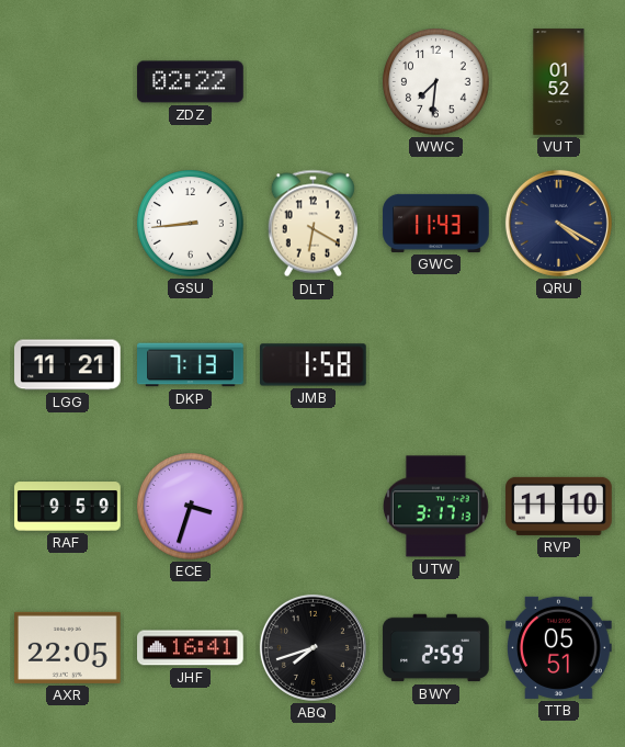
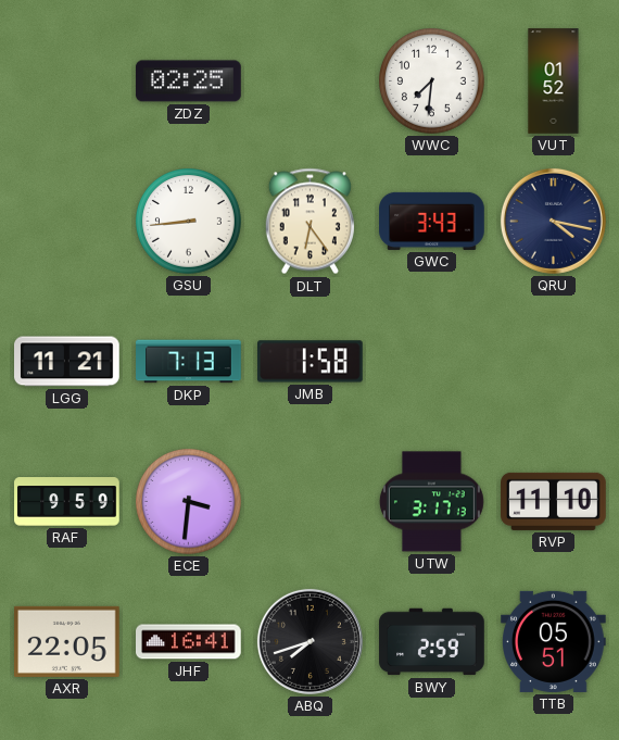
ZDZ: 02:22 -> 02:25 (189, 81)
DLT: 6:20 -> 6:24 (309, 222)
GWC: 11:43 -> 3:43 (432, 221)
QRU: 4:20 -> 4:17 (553, 221)
ECE: 3:33 -> 3:31 (189, 502)
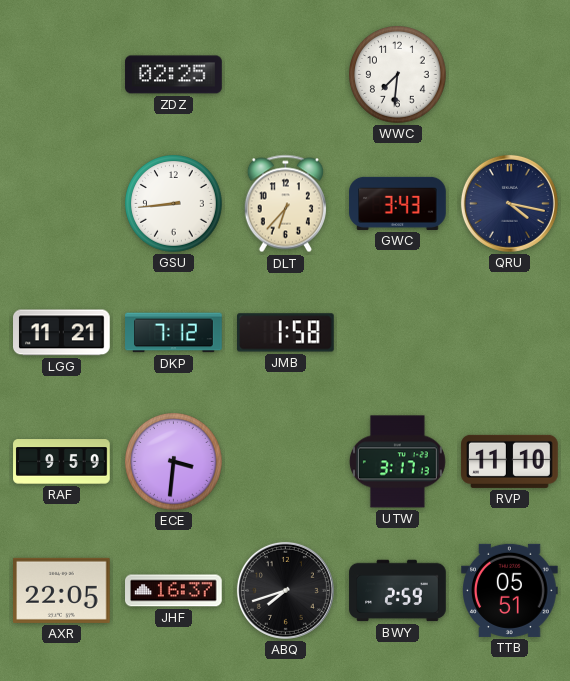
VUT: 01:52 -> none (554, 81)
DLT: 6:24 -> 6:37 (285, 204)
DKP: 7:13 -> 7:12 (174, 333)
JHF: 16:41 -> 16:37 (174, 591)
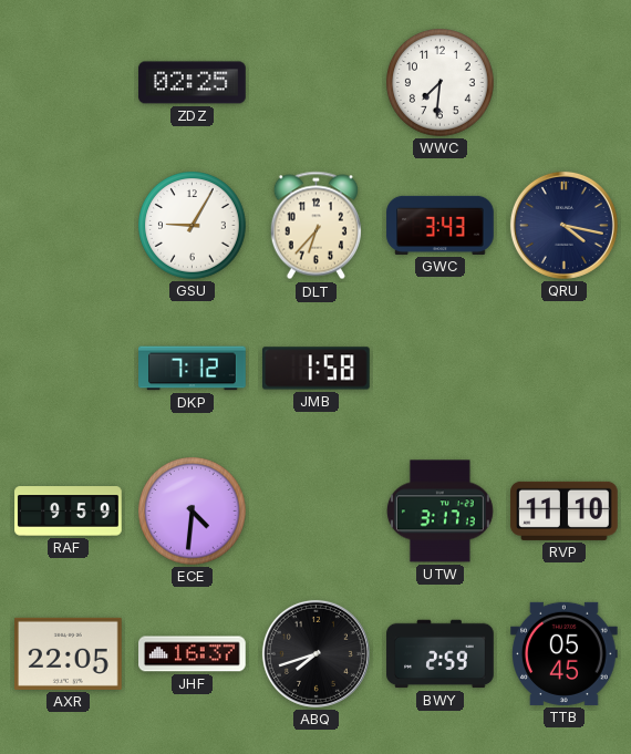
GSU: 8:44 -> 9:05 (193, 226)
LGG: 11:21 -> none (62, 333)
ECE: 3:31 -> 4:31 (193, 512)
TTB: 05:51 -> 05:45 (565, 653)
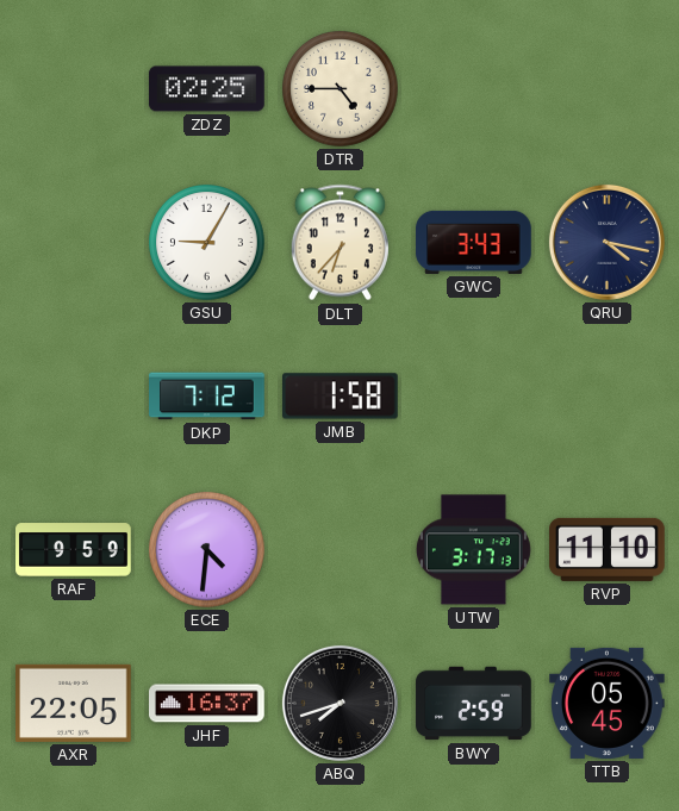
DTR: none -> 4:45 (341, 89)
WWC: 7:31 -> none (441, 83)
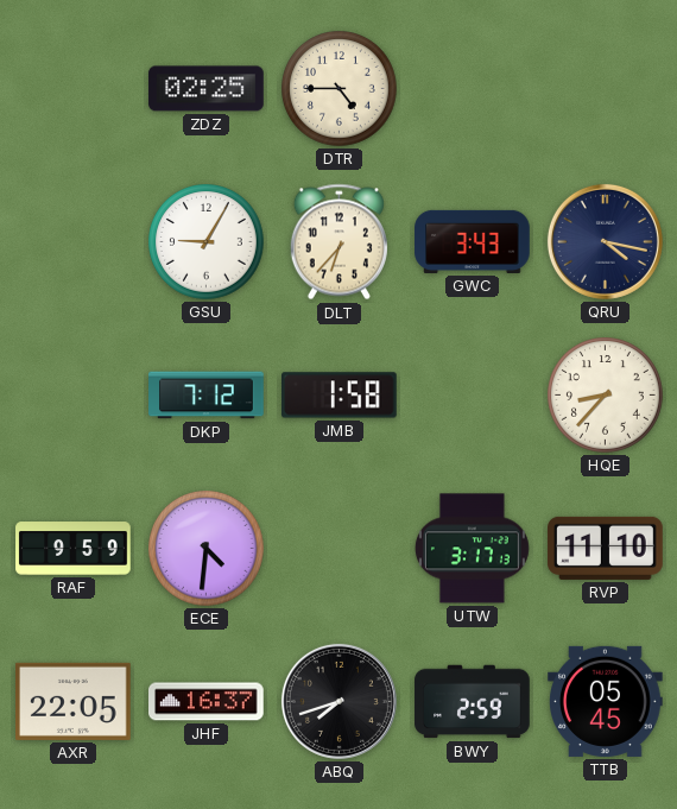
HQE: none -> 8:37 (606, 396)
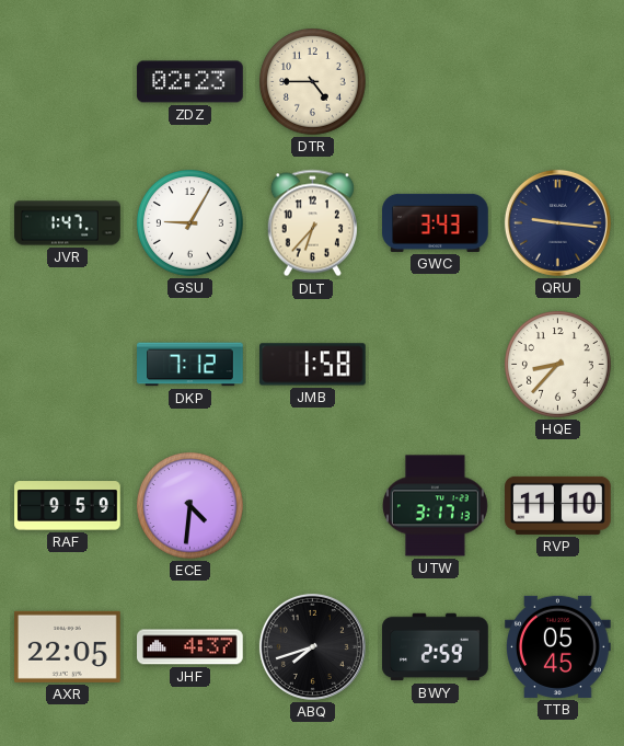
ZDZ: 02:25 -> 02:23 (190, 82)
JVR: none -> 1:47 (68, 223)
QRU: 4:17 -> 9:16 (557, 222)
JHF: 16:37 -> 4:37 (190, 647)
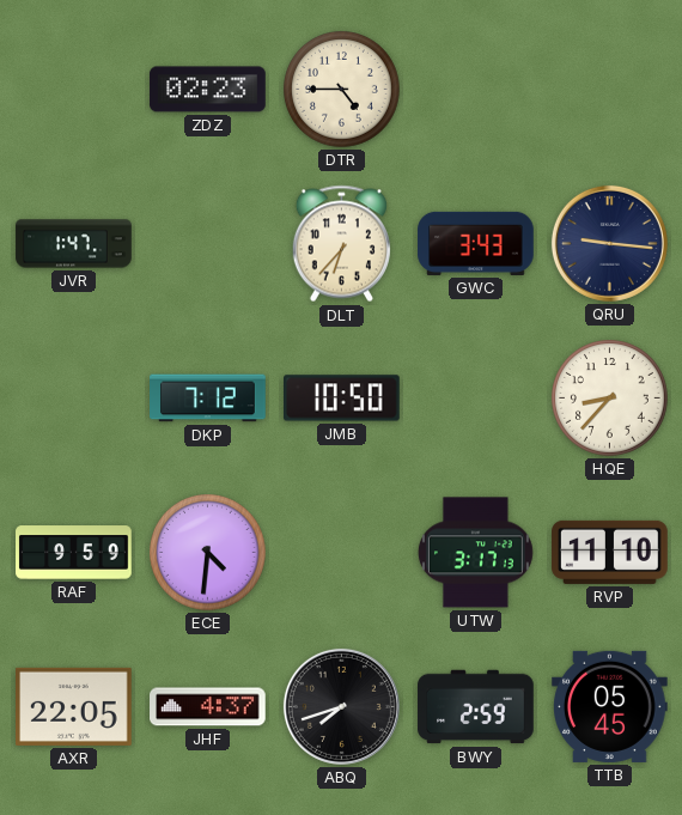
GSU: 9:05 -> none (190, 223)
JMB: 1:58 -> 10:50 (342, 399)
